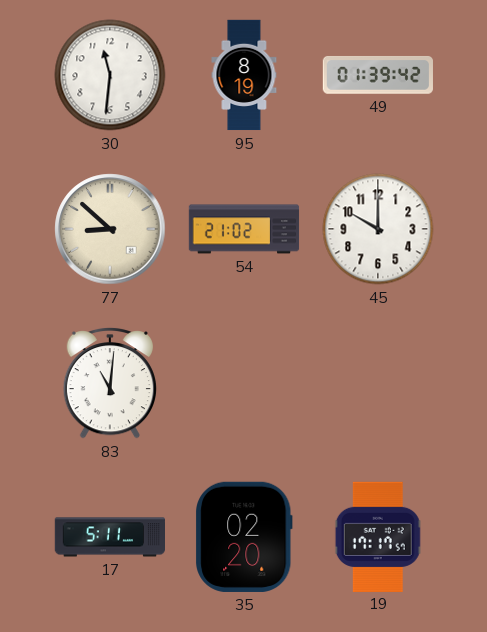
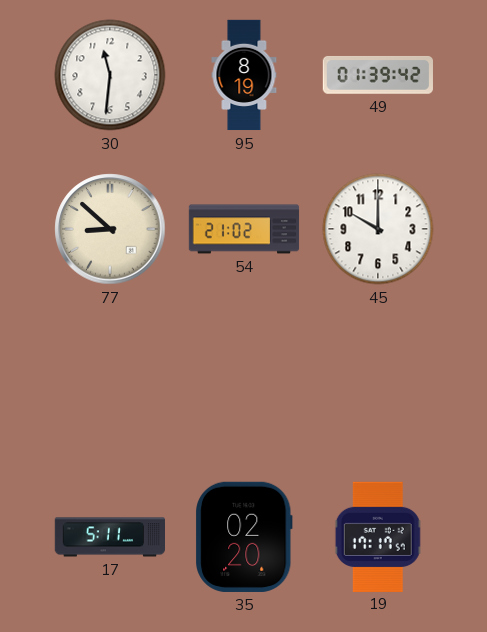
83: 11:01 -> none (109, 383)
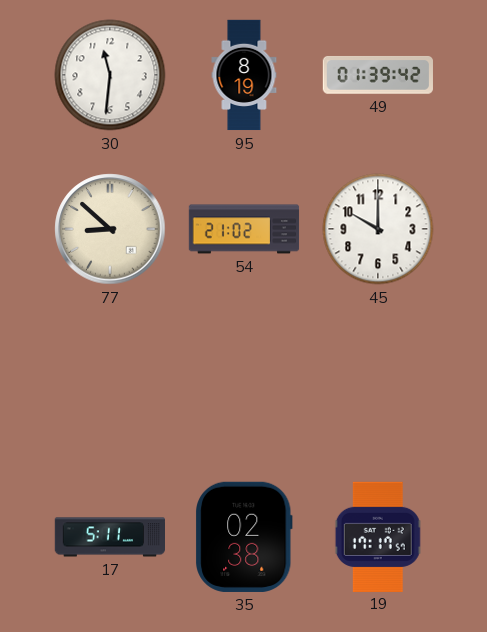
35: 02:20 -> 02:38 (245, 537)
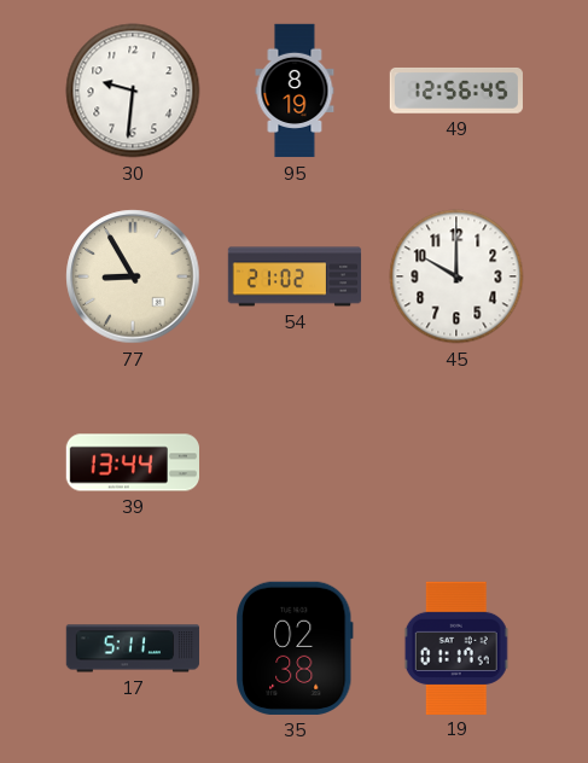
30: 11:31 -> 9:31 (133, 91)
49: 01:39 -> 12:56 (456, 91)
77: 8:52 -> 8:55 (133, 276)
39: none -> 13:44 (132, 462)
19: 17:17 -> 01:17 (456, 647)
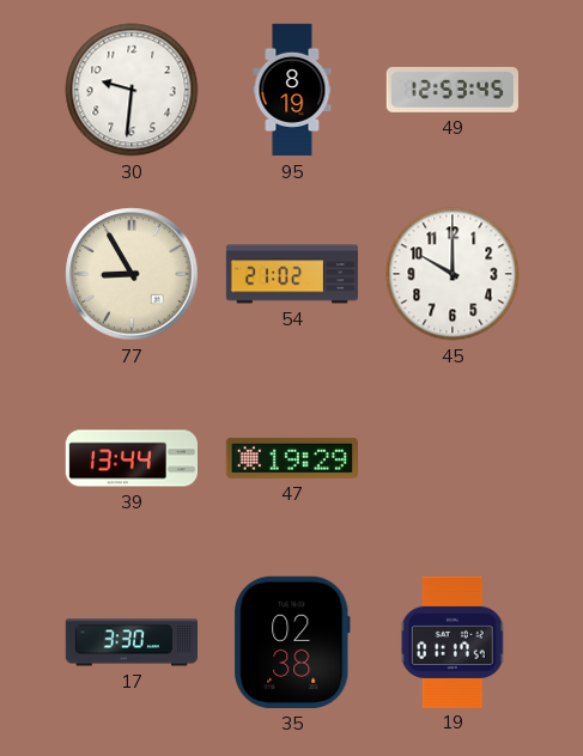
49: 12:56 -> 12:53 (453, 90)
47: none -> 19:29 (291, 458)
17: 5:11 -> 3:30 (130, 642)
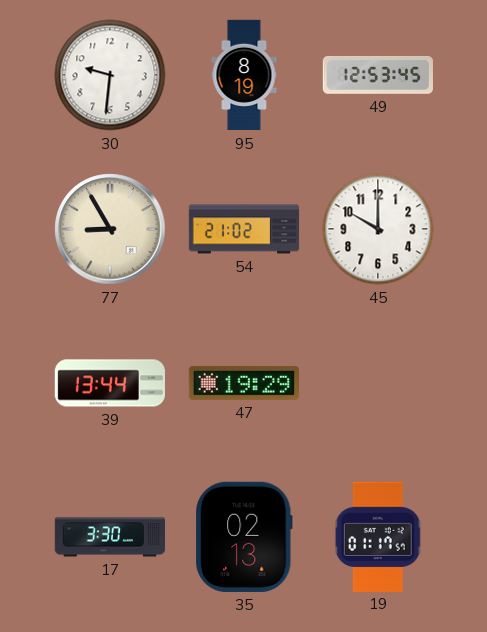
35: 02:38 -> 02:13 (245, 537)
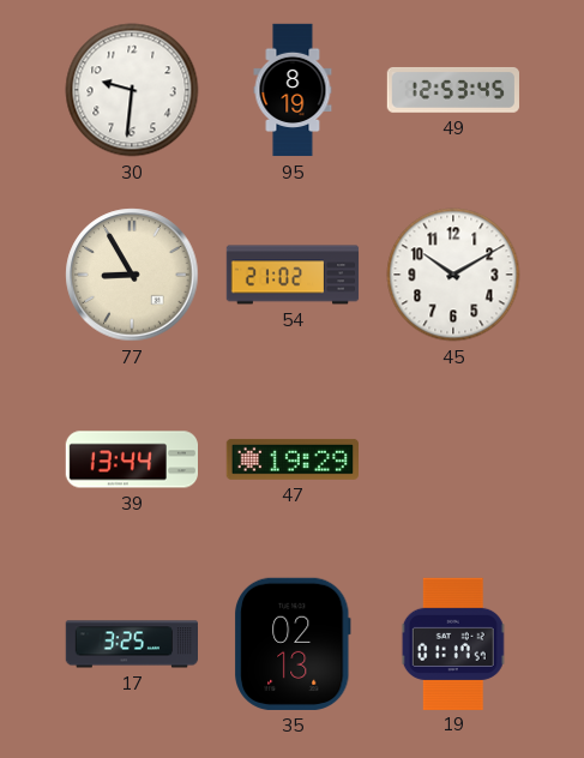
45: 10:00 -> 10:10 (453, 275)
17: 3:30 -> 3:25 (131, 644)
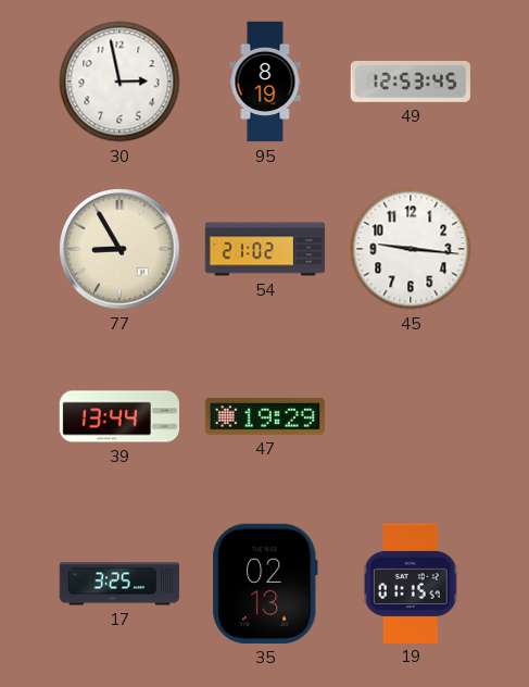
30: 9:31 -> 2:58 (119, 82)
45: 10:10 -> 9:16 (411, 249)
19: 01:17 -> 01:15 (411, 583)
